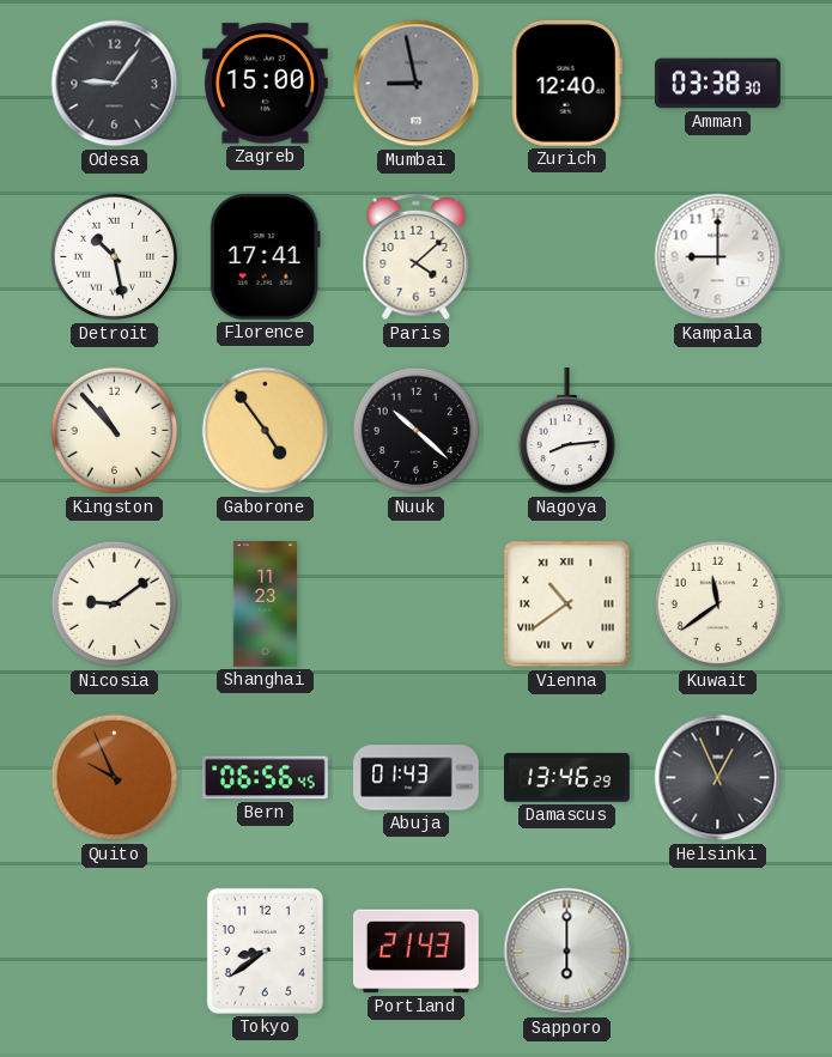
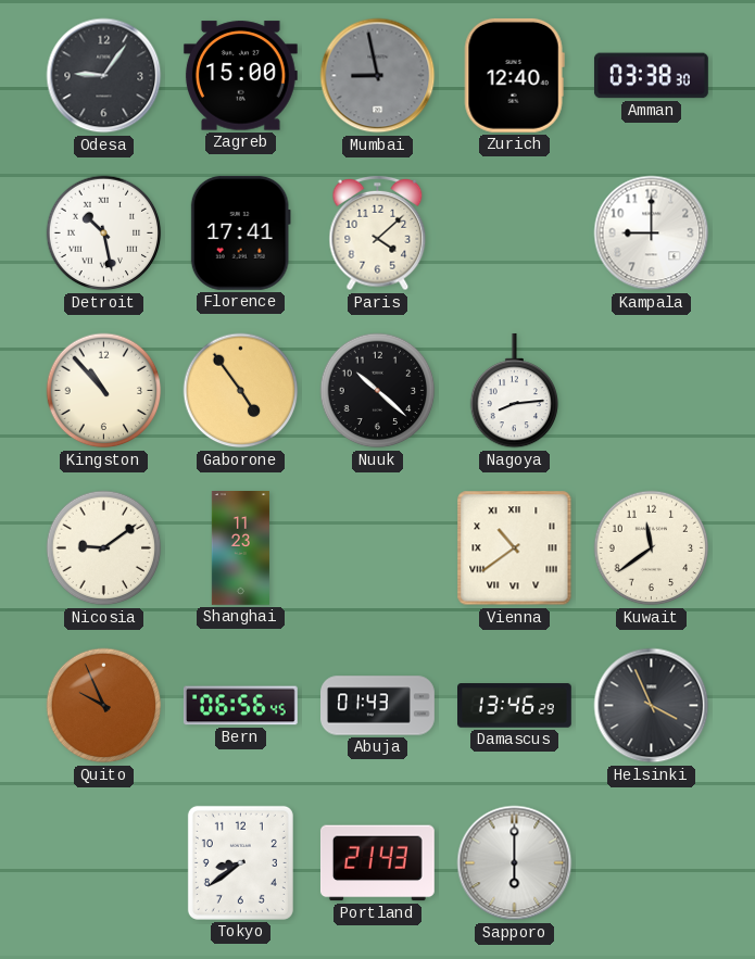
Helsinki: 12:56 -> 3:56 (652, 706)
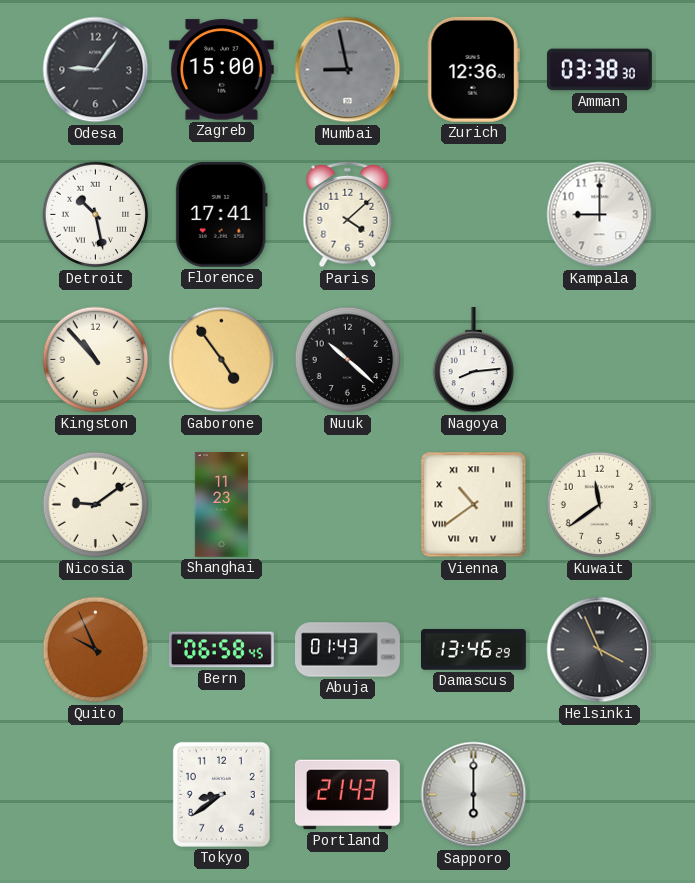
Zurich: 12:40 -> 12:36 (473, 69)
Bern: 06:56 -> 06:58 (221, 650)
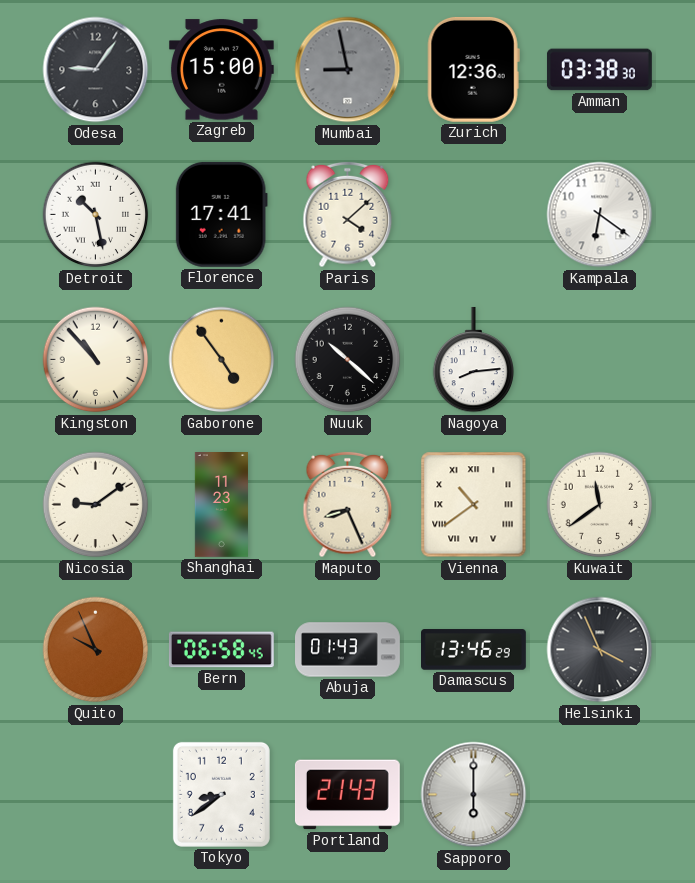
Kampala: 9:00 -> 6:21 (600, 215)
Maputo: none -> 8:26 (348, 505)
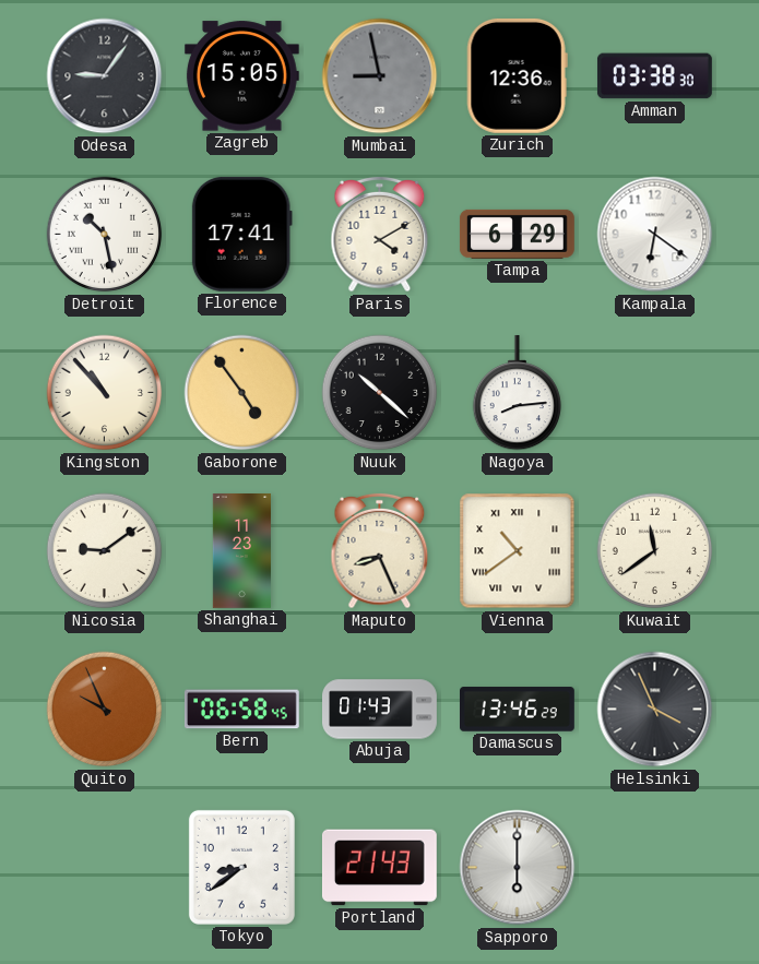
Zagreb: 15:00 -> 15:05 (241, 76)
Paris: 4:08 -> 4:10 (380, 235)
Tampa: none -> 6:29 (517, 234)
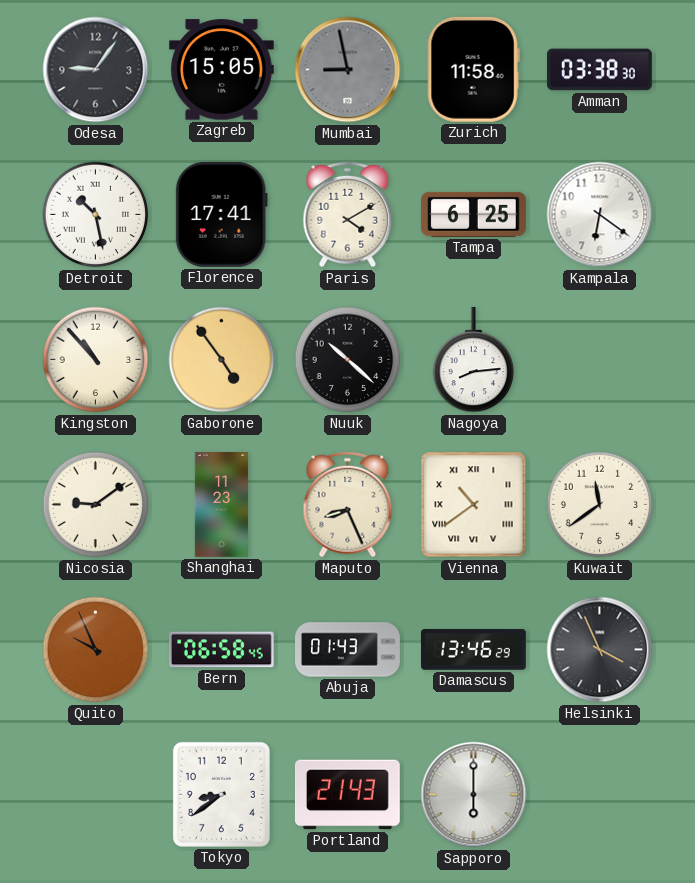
Zurich: 12:36 -> 11:58 (473, 69)
Tampa: 6:29 -> 6:25 (473, 214)
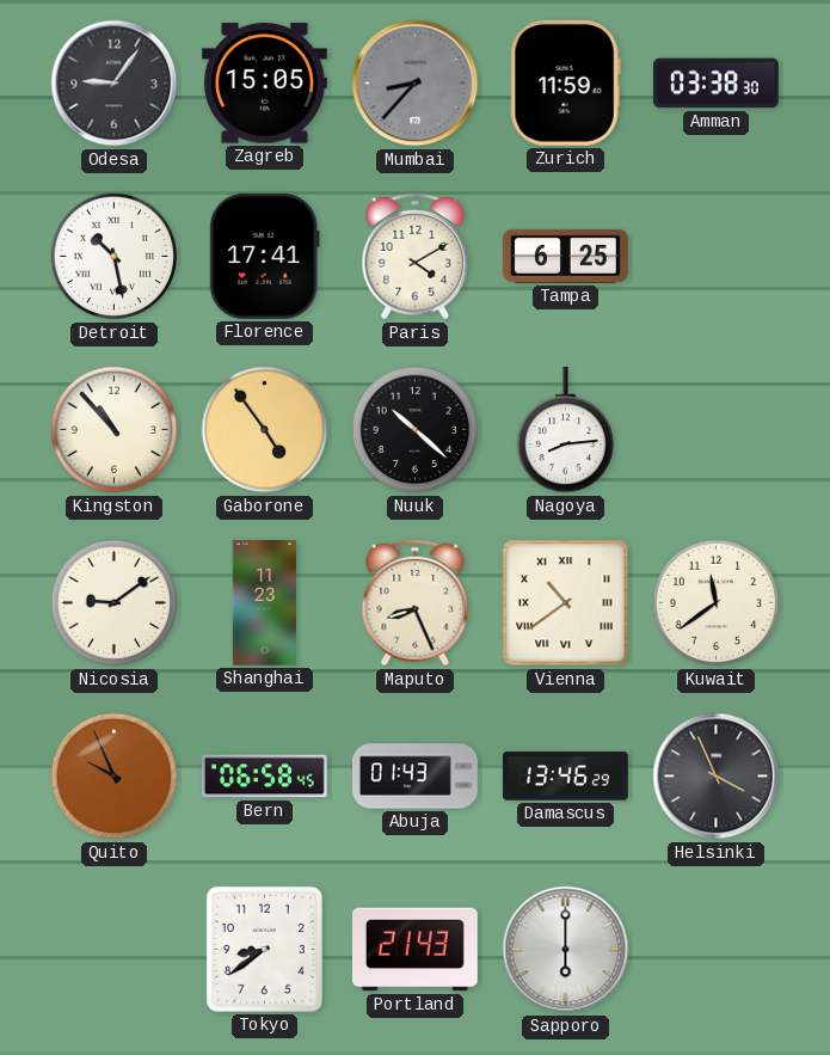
Mumbai: 8:58 -> 8:37 (416, 84)
Zurich: 11:58 -> 11:59 (565, 82)
Kampala: 6:21 -> none (600, 215)
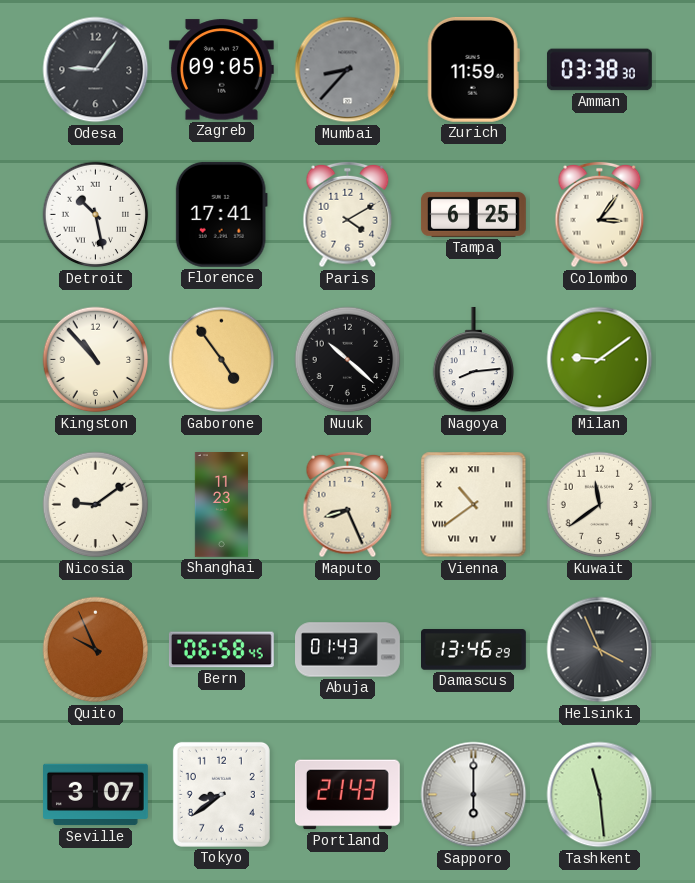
Zagreb: 15:05 -> 09:05 (221, 70)
Colombo: none -> 3:06 (600, 215)
Milan: none -> 9:09 (600, 360)
Seville: none -> 3:07 (96, 795)
Tashkent: none -> 11:29 (600, 795)
